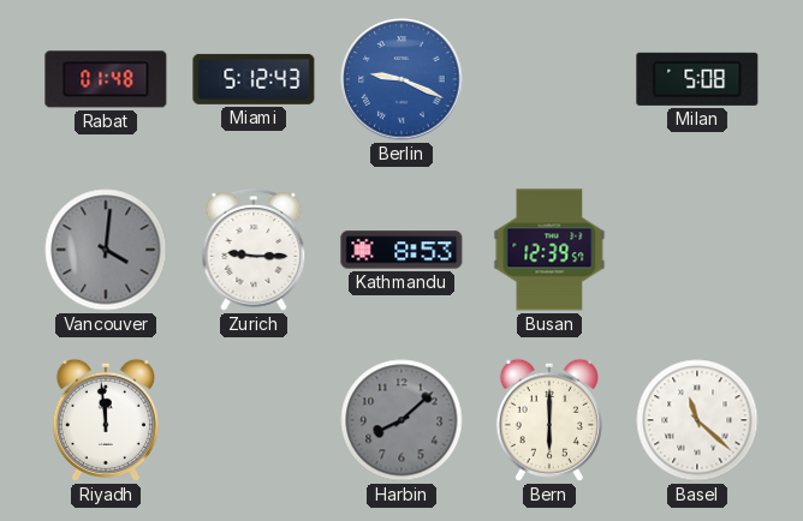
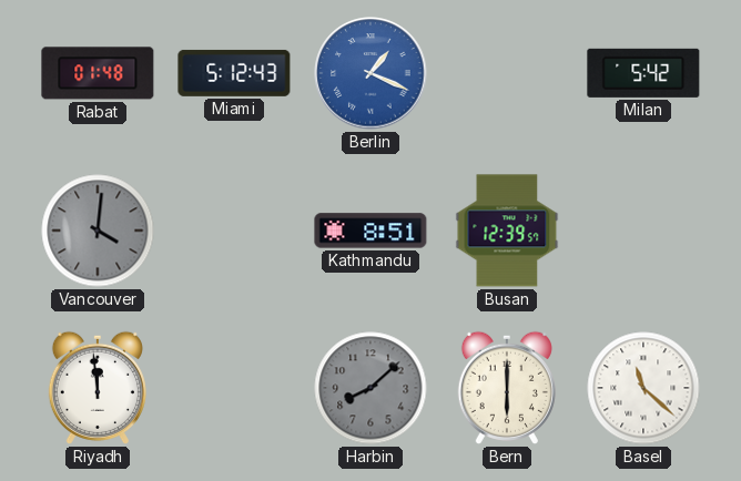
Berlin: 9:19 -> 1:19 (370, 73)
Milan: 5:08 -> 5:42 (643, 73)
Zurich: 9:15 -> none (254, 251)
Kathmandu: 8:53 -> 8:51 (370, 231)
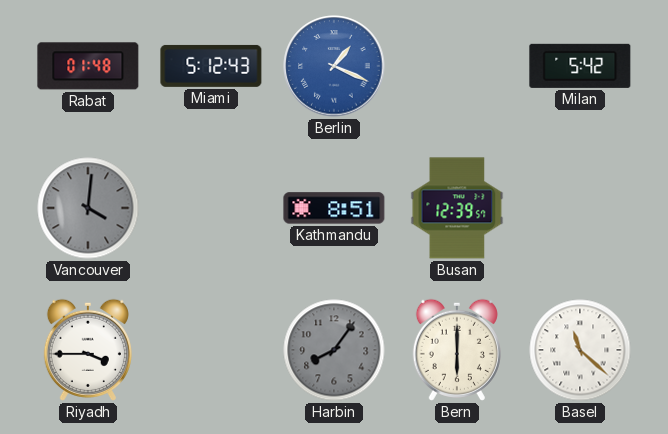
Riyadh: 11:59 -> 3:45 (88, 350)
Harbin: 8:08 -> 8:06 (334, 350)
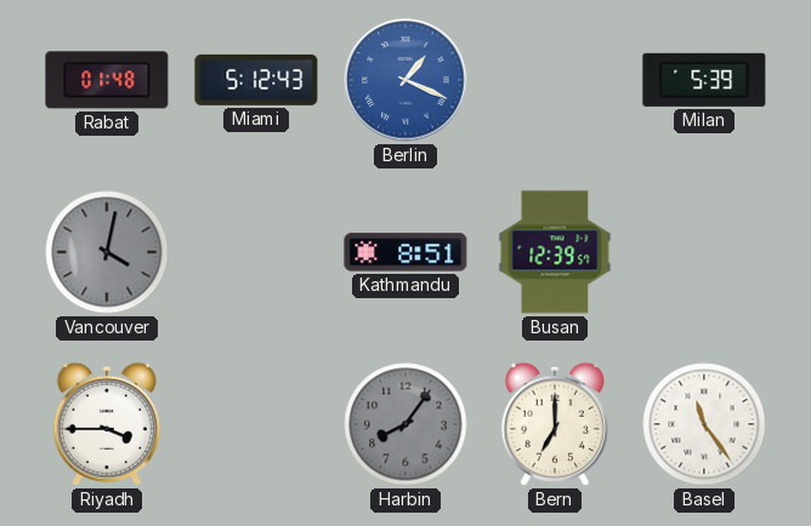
Milan: 5:42 -> 5:39 (704, 80)
Vancouver: 4:01 -> 4:02 (107, 252)
Bern: 6:00 -> 7:00 (555, 424)
Basel: 11:22 -> 11:24 (704, 424)
